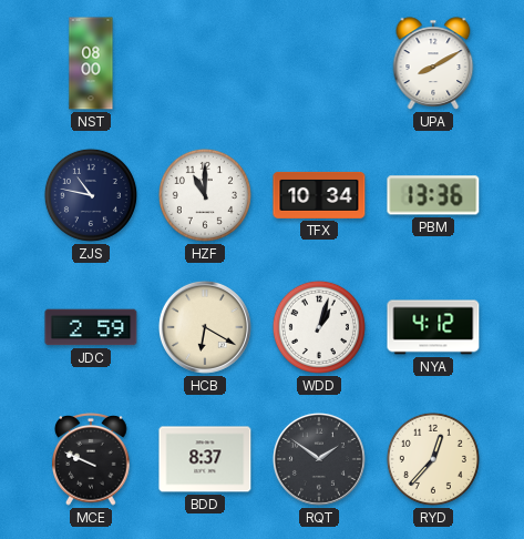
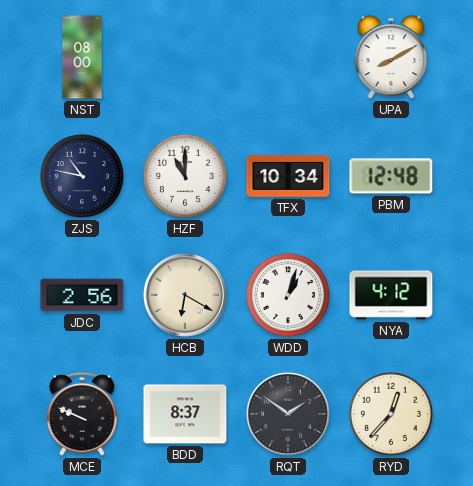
PBM: 13:36 -> 12:48 (391, 176)
JDC: 2:59 -> 2:56 (82, 295)
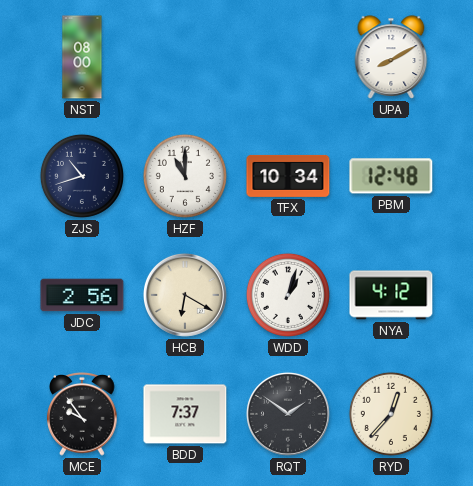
ZJS: 10:47 -> 10:42 (82, 176)
MCE: 9:49 -> 9:54 (82, 415)
BDD: 8:37 -> 7:37 (185, 414)
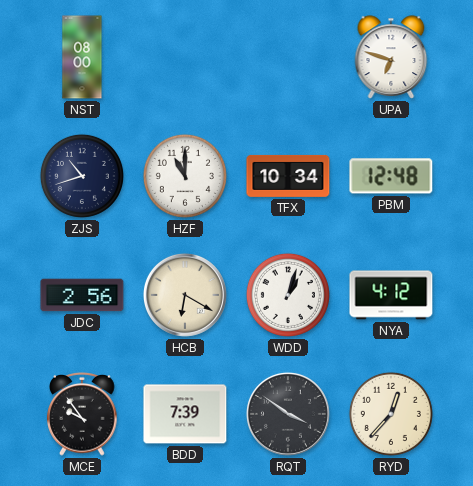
UPA: 8:10 -> 6:48 (391, 57)
BDD: 7:37 -> 7:39 (185, 414)
RQT: 1:51 -> 3:51 (288, 414)
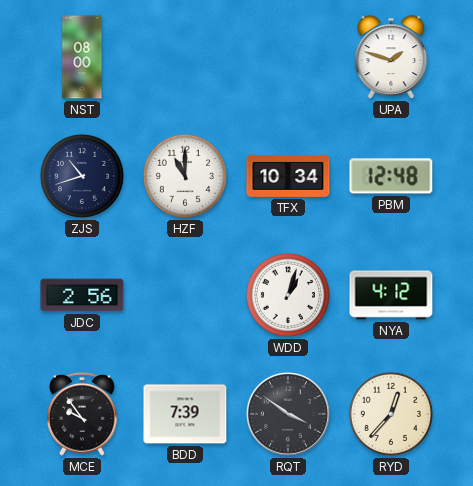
UPA: 6:48 -> 1:48 (391, 57)
HCB: 6:20 -> none (185, 295)
